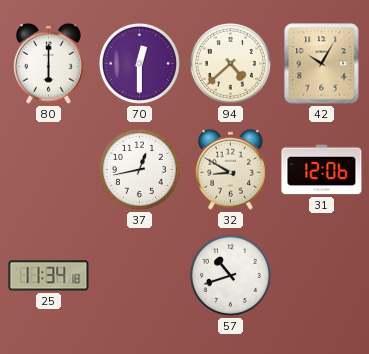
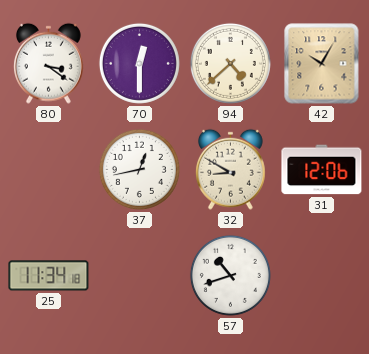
80: 6:00 -> 3:21 (48, 63)
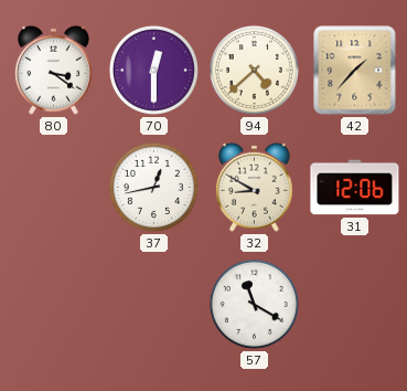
42: 10:05 -> 1:37 (355, 71)
25: 11:34 -> none (49, 276)
57: 10:42 -> 11:20 (254, 304)
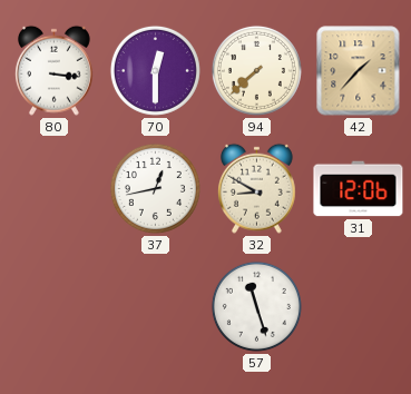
80: 3:21 -> 3:16 (53, 70)
94: 4:38 -> 7:38 (256, 70)
57: 11:20 -> 11:27 (256, 306)
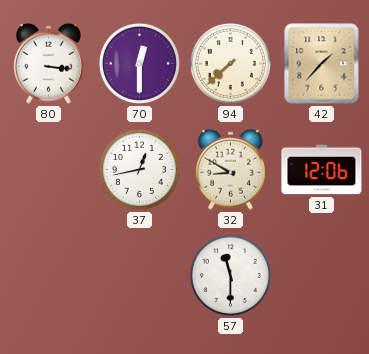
57: 11:27 -> 11:30 (230, 275)
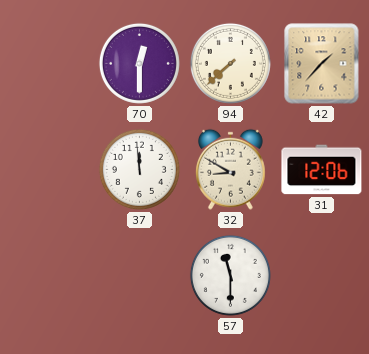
80: 3:16 -> none (48, 63)
37: 12:43 -> 11:59 (139, 169)
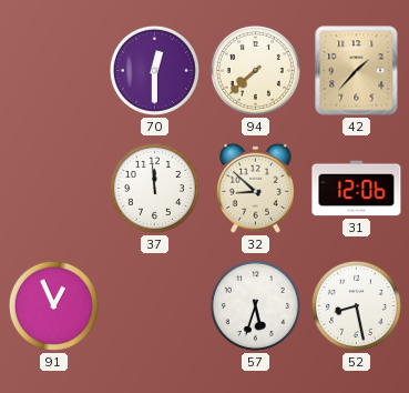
32: 8:50 -> 8:52 (255, 188)
91: none -> 12:56 (53, 305)
57: 11:30 -> 5:33 (255, 305)
52: none -> 8:28 (356, 305)
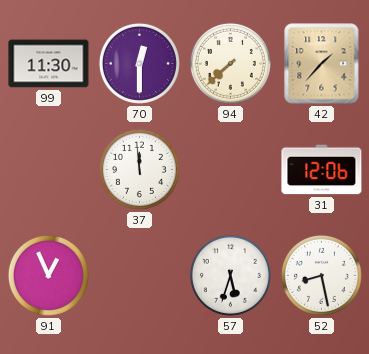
99: none -> 11:30 (49, 64)
32: 8:52 -> none (255, 188)
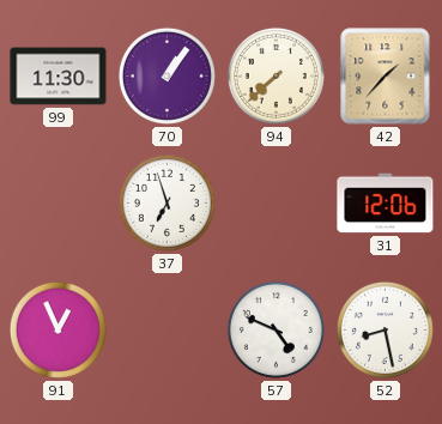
70: 12:30 -> 1:06 (166, 75)
37: 11:59 -> 6:57 (166, 202)
57: 5:33 -> 4:49 (276, 329)
